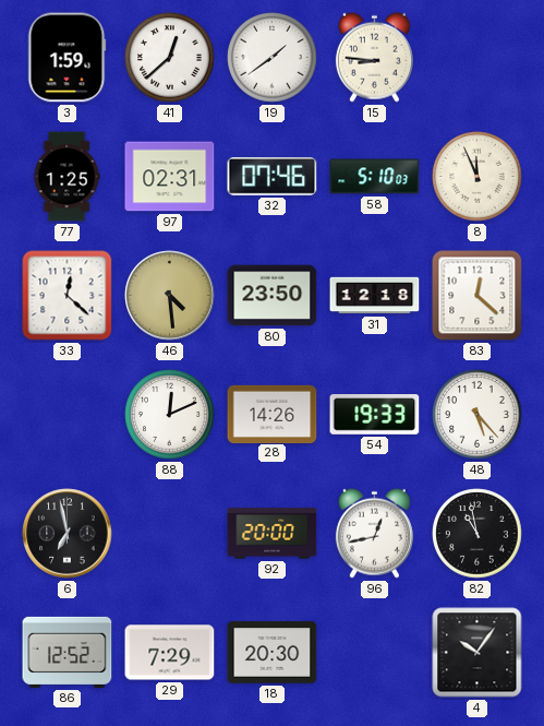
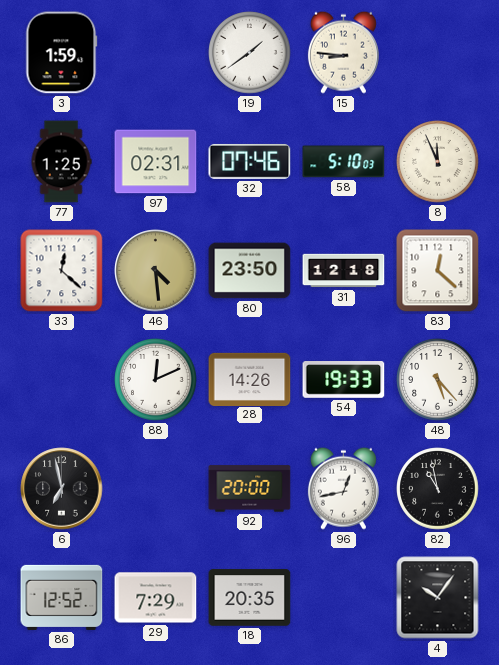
41: 12:38 -> none (170, 58)
18: 20:30 -> 20:35 (250, 598)
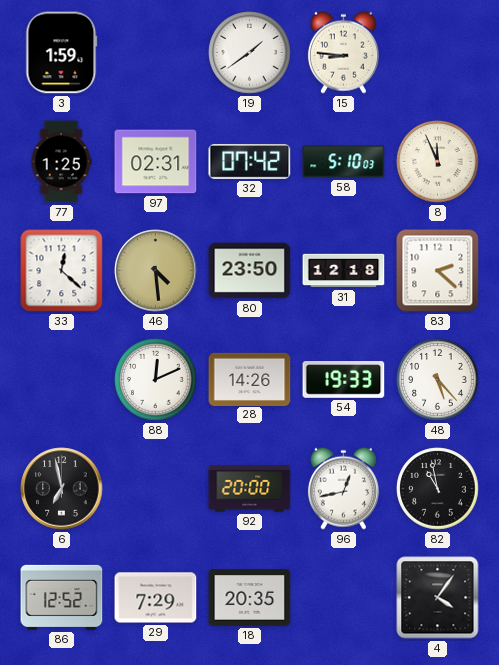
32: 07:46 -> 07:42 (250, 161)
83: 12:22 -> 2:22 (438, 271)
4: 10:06 -> 4:06 (438, 598)
